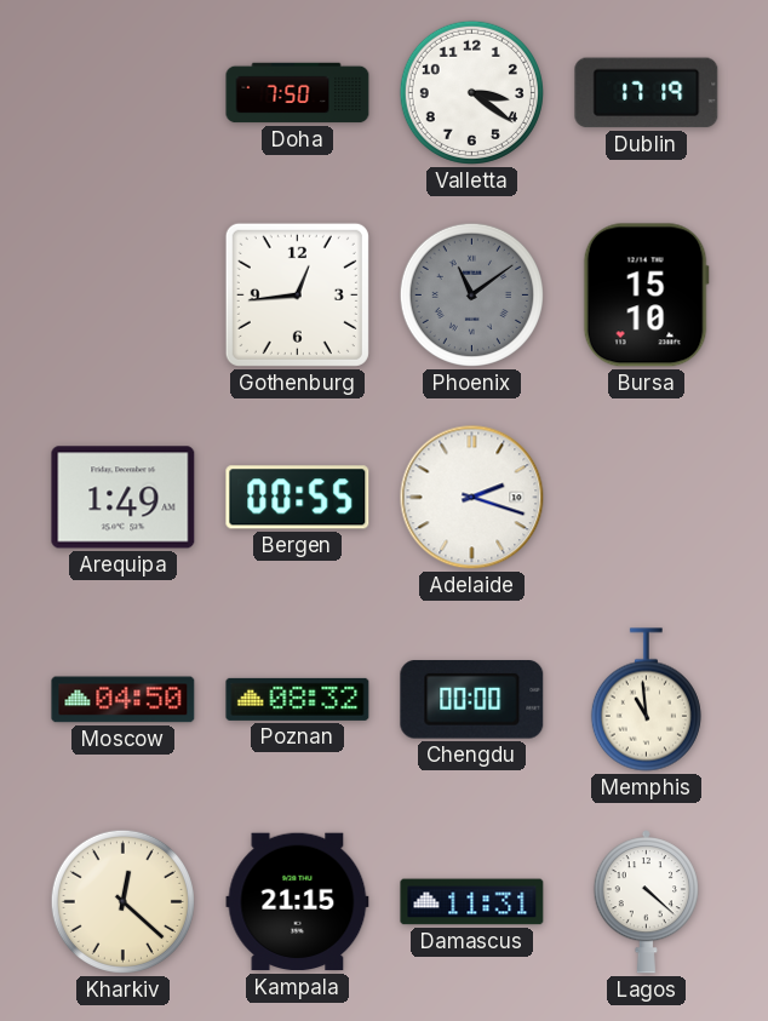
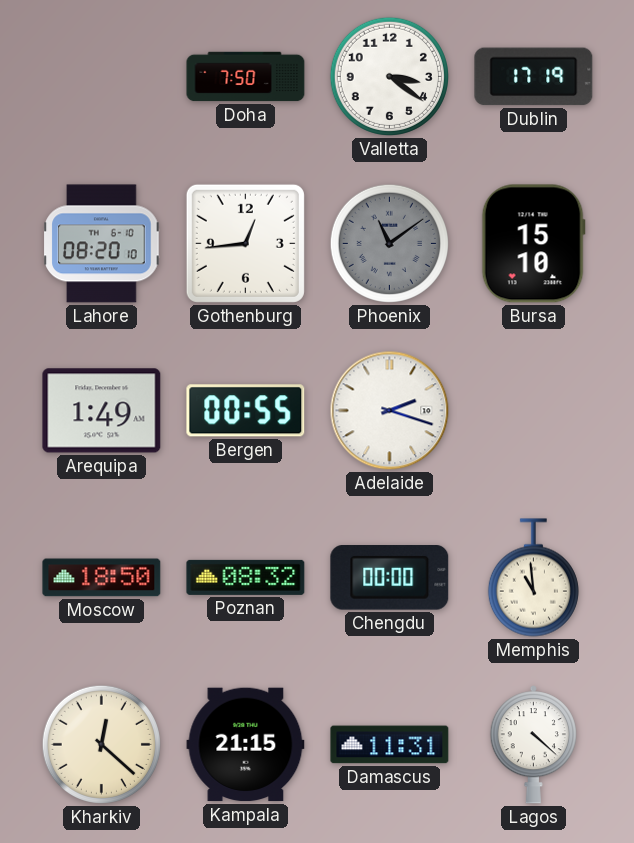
Lahore: none -> 08:20 (102, 244)
Moscow: 04:50 -> 18:50 (102, 578)
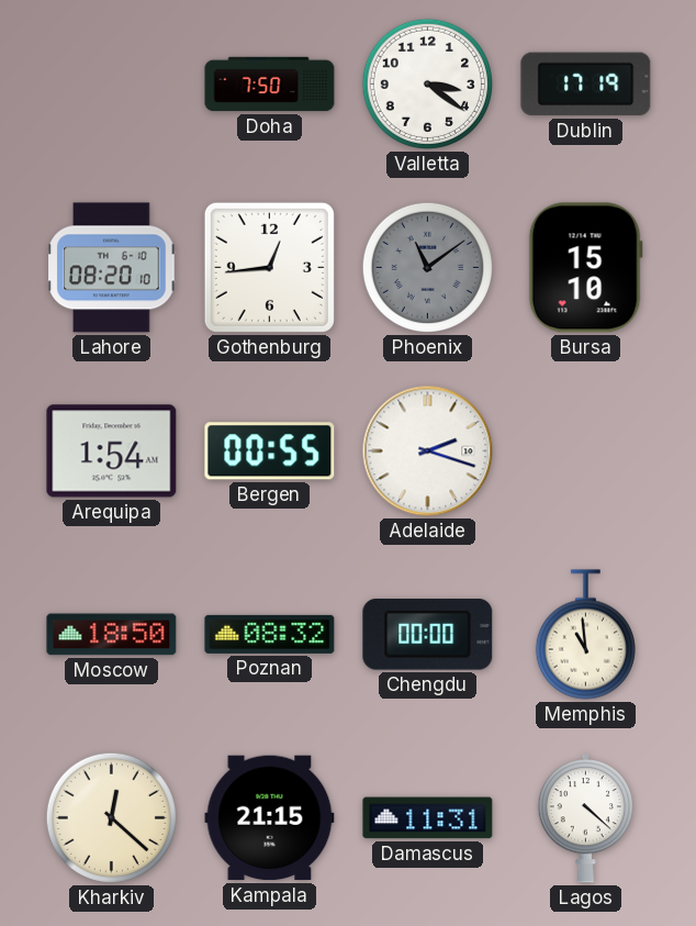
Arequipa: 1:49 -> 1:54 (112, 451)
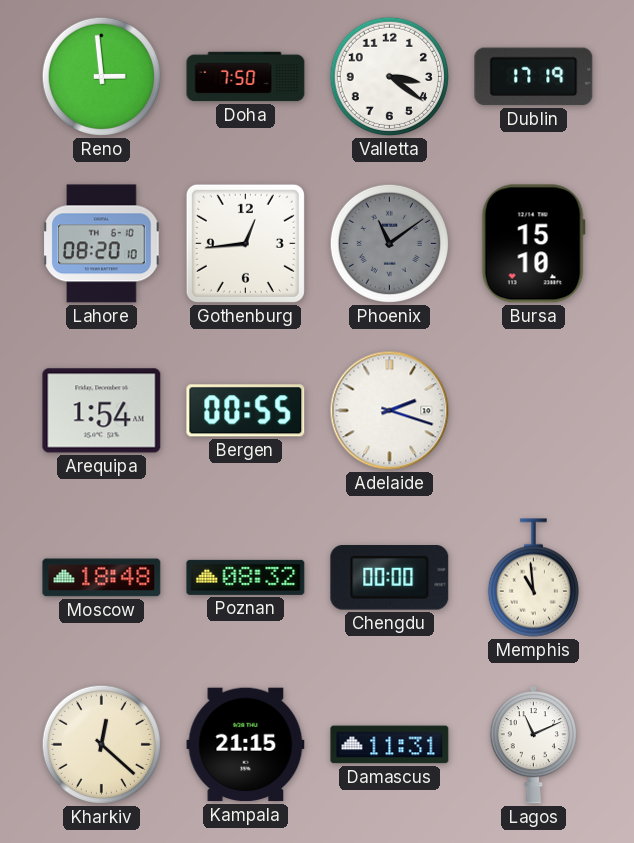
Reno: none -> 2:59 (101, 76)
Moscow: 18:50 -> 18:48 (102, 578)
Lagos: 4:22 -> 11:11 (533, 745)
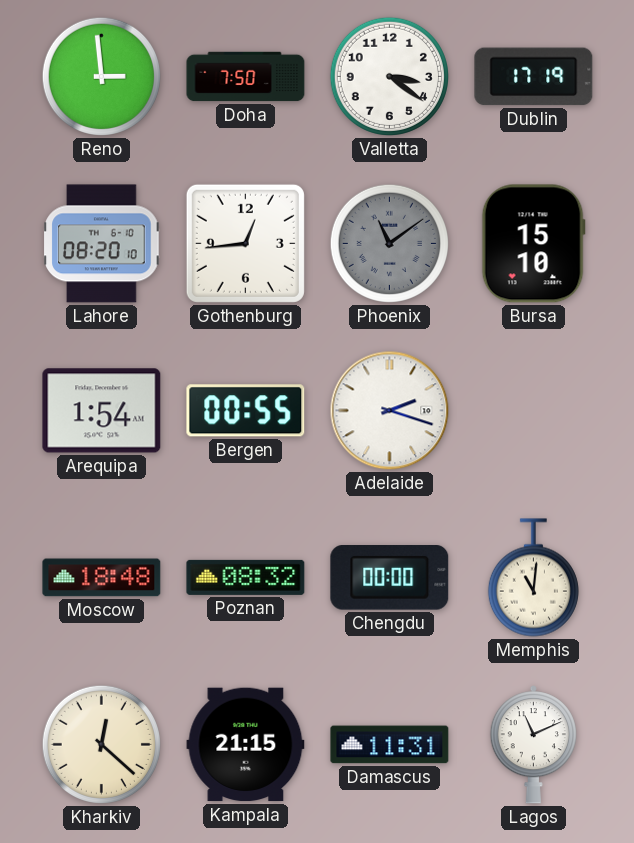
Memphis: 10:59 -> 11:01 (533, 578)
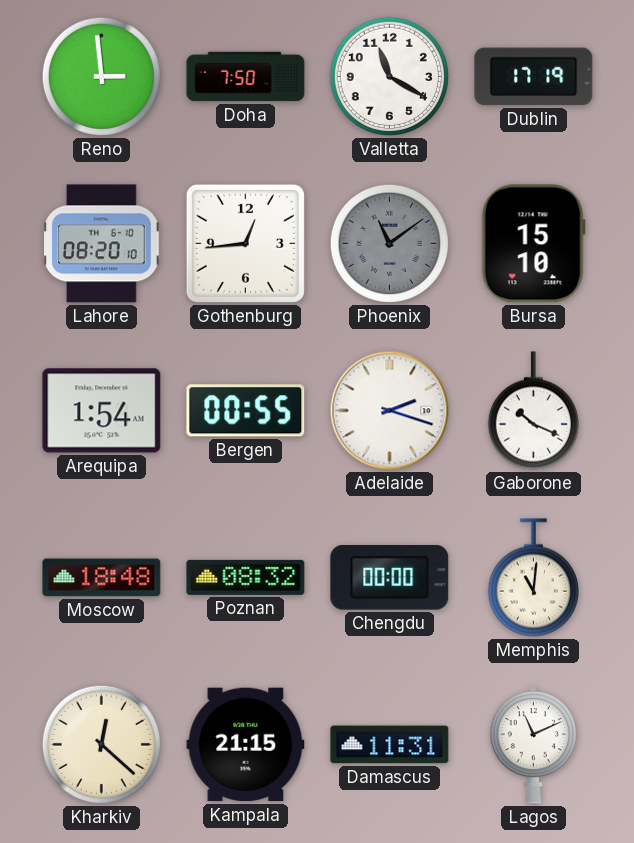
Valletta: 3:21 -> 11:20 (389, 76)
Gaborone: none -> 10:19 (533, 411)
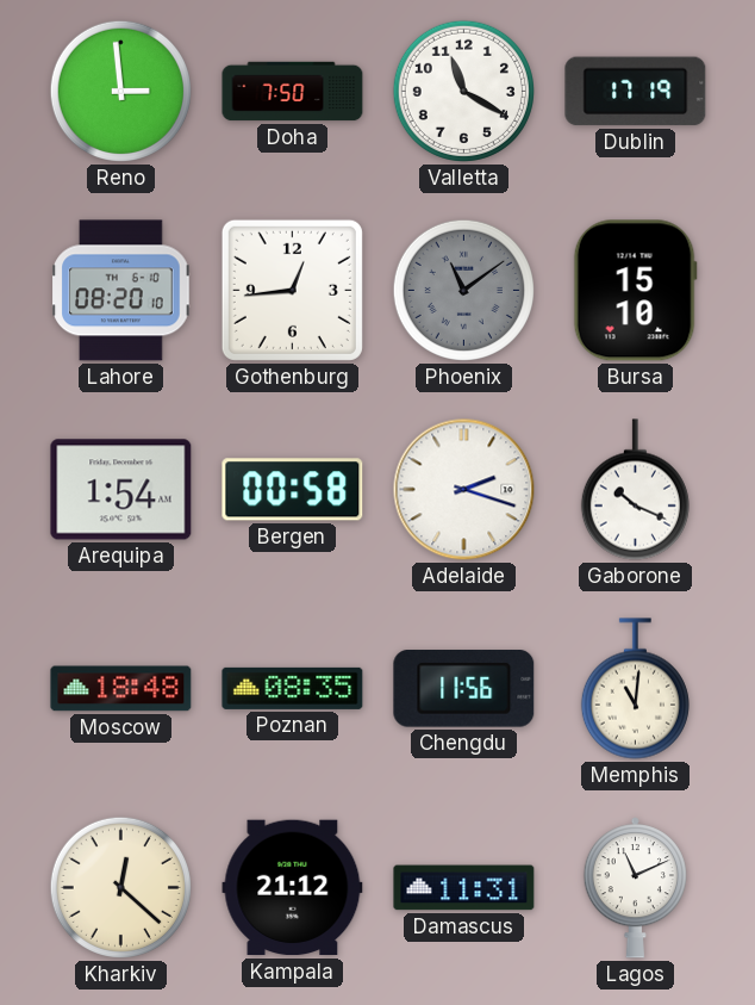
Bergen: 00:55 -> 00:58 (293, 490)
Poznan: 08:32 -> 08:35 (293, 688)
Chengdu: 00:00 -> 11:56 (464, 689)
Kampala: 21:15 -> 21:12 (293, 888)
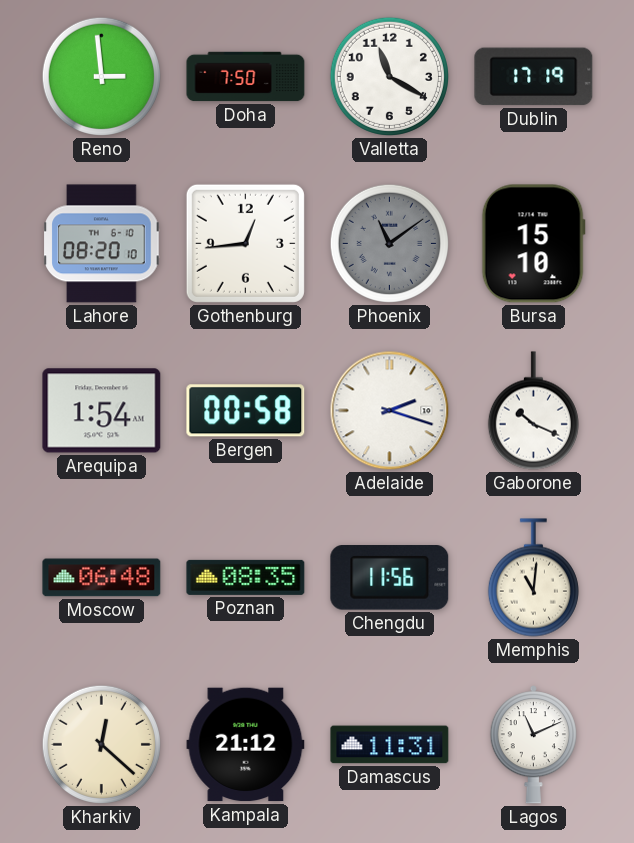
Moscow: 18:48 -> 06:48 (102, 578)
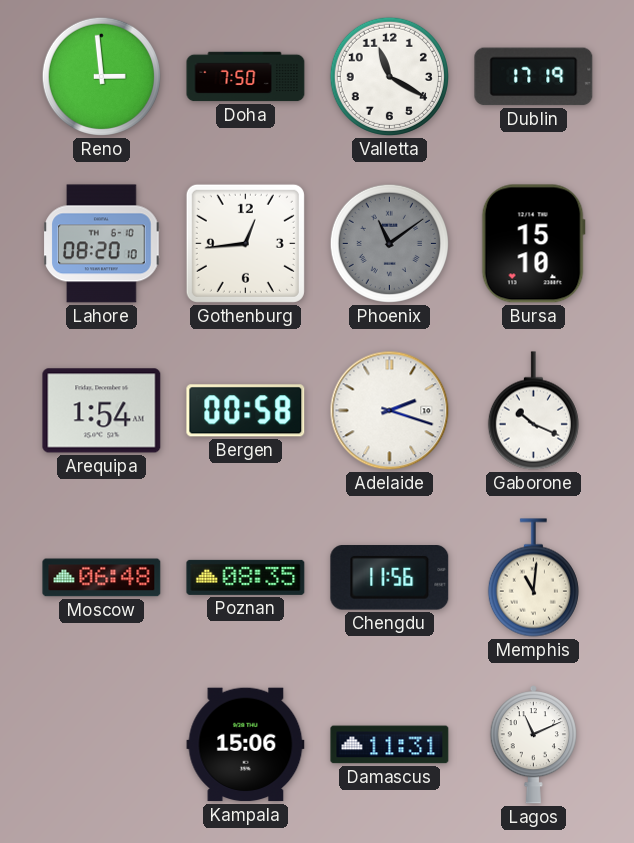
Kharkiv: 12:22 -> none (101, 744)
Kampala: 21:12 -> 15:06 (246, 745)
